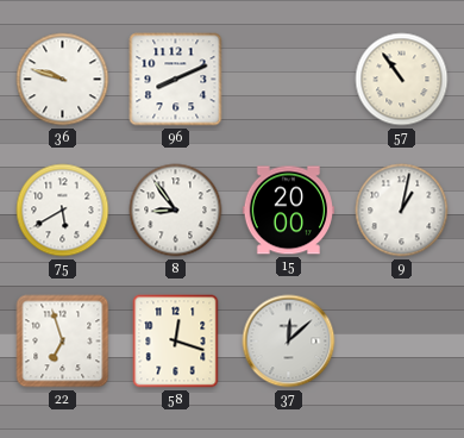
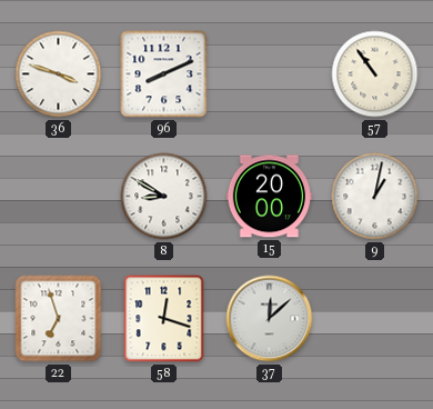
36: 9:48 -> 3:48 (59, 74)
75: 5:40 -> none (63, 211)
8: 8:54 -> 8:50 (164, 197)
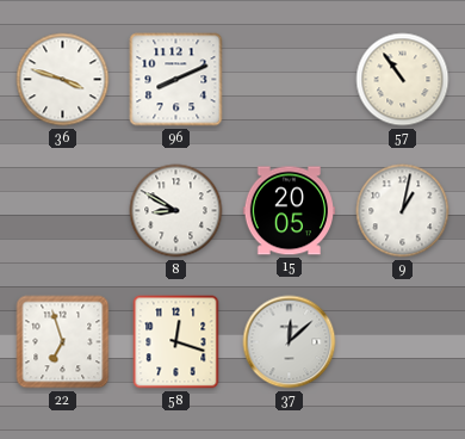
15: 20:00 -> 20:05 (289, 211)
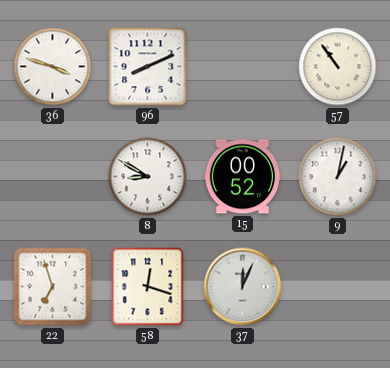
15: 20:05 -> 00:52 (242, 177)
37: 12:08 -> 12:04 (243, 287)
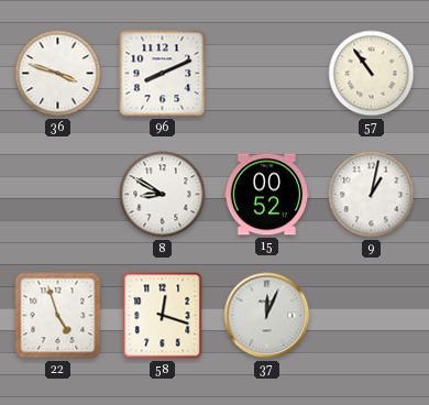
22: 6:57 -> 4:57 (58, 316)
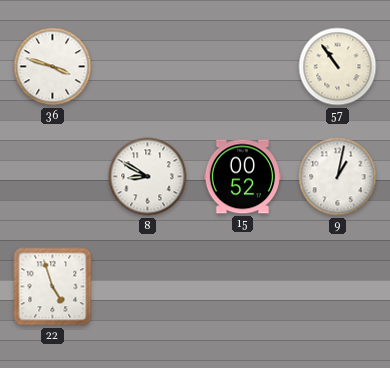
96: 8:11 -> none (163, 74)
58: 12:18 -> none (163, 316)
37: 12:04 -> none (267, 316)
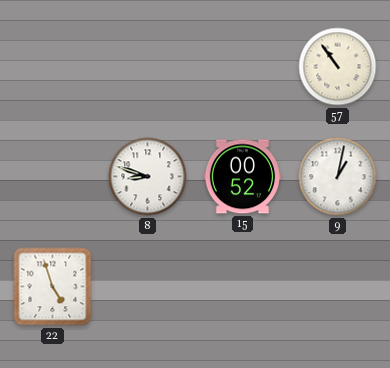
36: 3:48 -> none (53, 67)
8: 8:50 -> 8:48 (148, 177)
